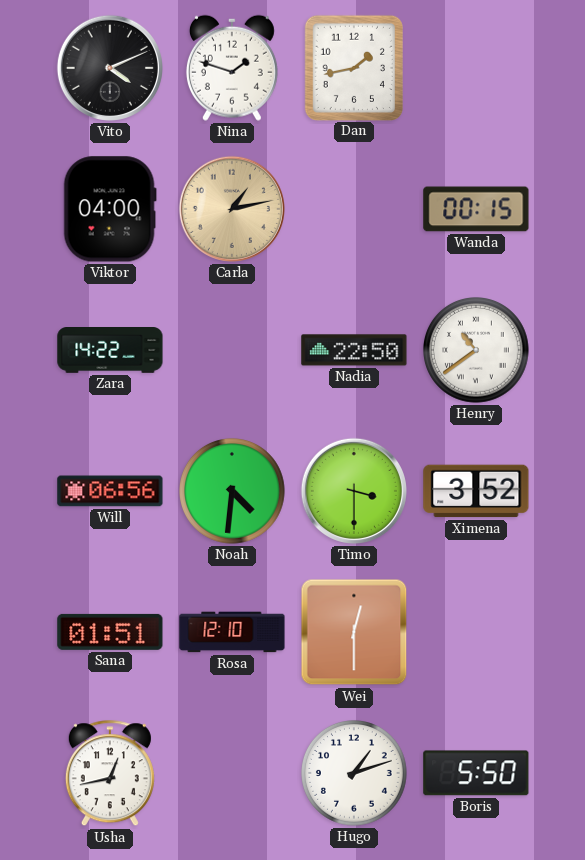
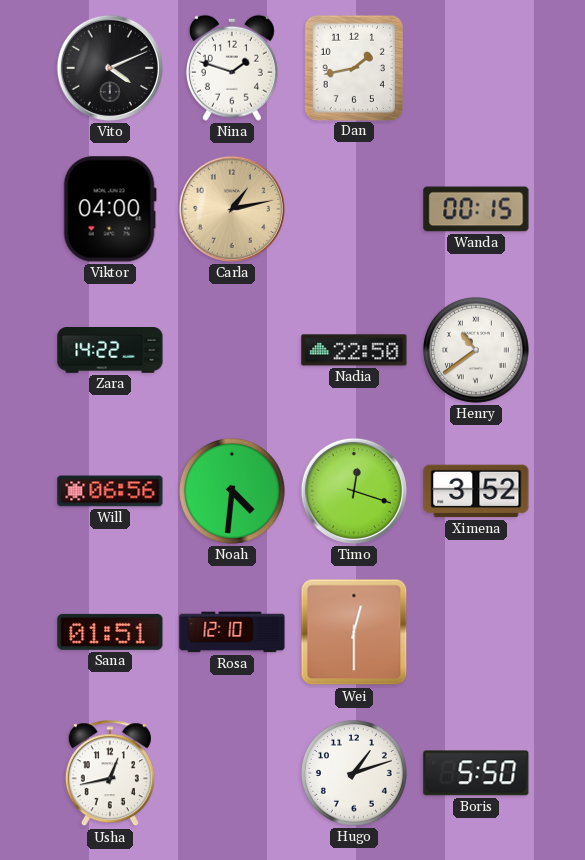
Timo: 3:30 -> 12:18 (354, 491)
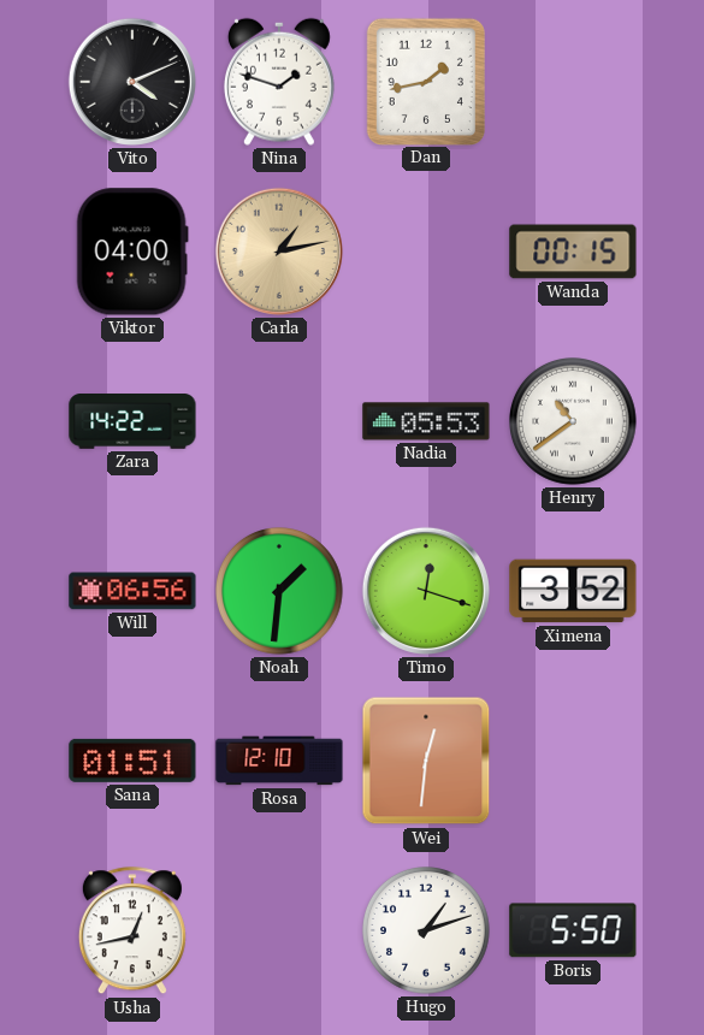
Nadia: 22:50 -> 05:53 (426, 421)
Noah: 4:31 -> 1:31 (280, 592)
Wei: 12:30 -> 12:31 (426, 761)
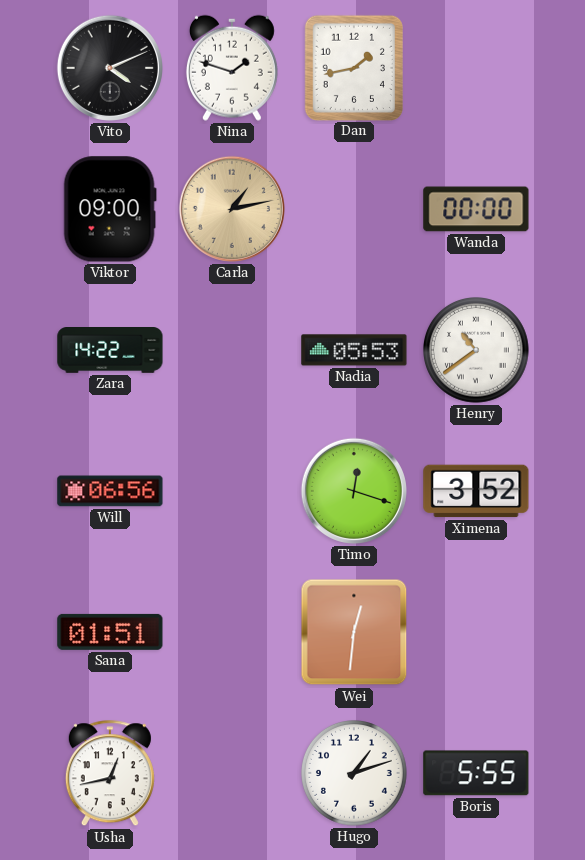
Viktor: 04:00 -> 09:00 (110, 209)
Wanda: 00:15 -> 00:00 (476, 209)
Noah: 1:31 -> none (280, 592)
Rosa: 12:10 -> none (279, 761)
Boris: 5:50 -> 5:55 (476, 773)
